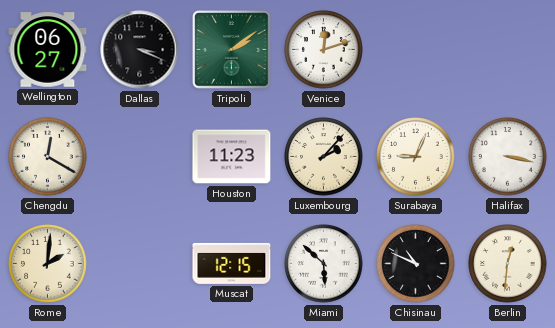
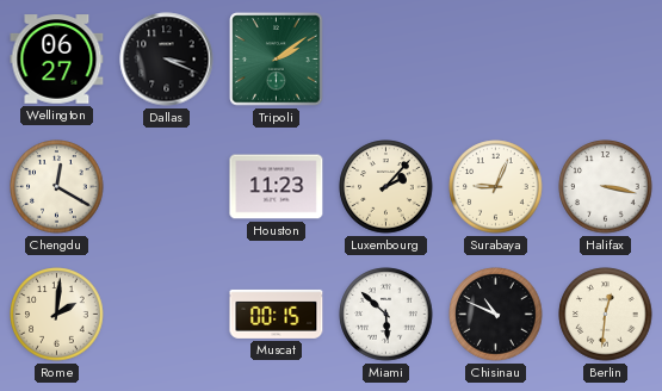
Venice: 12:12 -> none (324, 50)
Muscat: 12:15 -> 00:15 (277, 314)
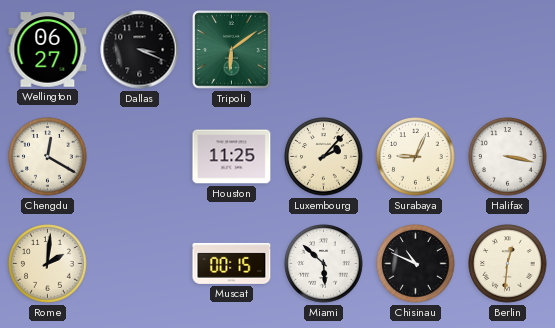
Tripoli: 2:09 -> 6:09 (232, 50)
Houston: 11:23 -> 11:25 (232, 157)
